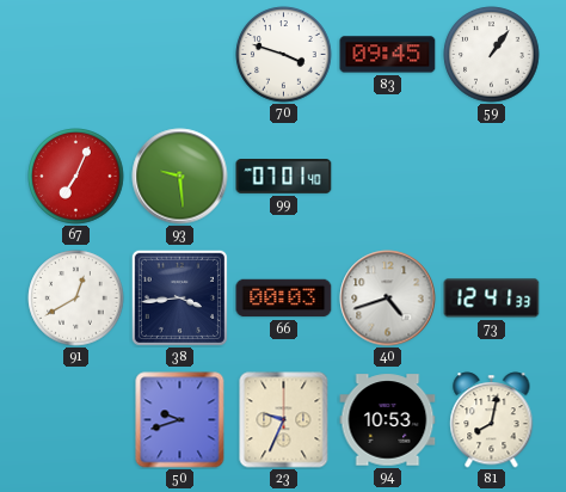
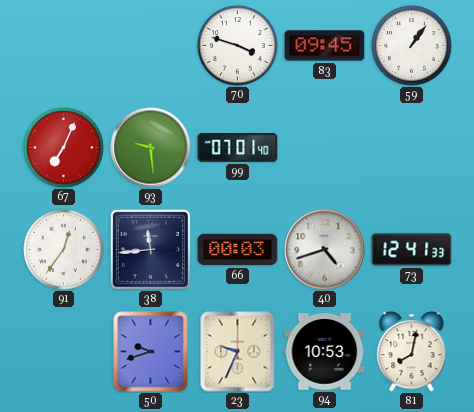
91: 12:40 -> 12:36 (64, 250)
38: 3:44 -> 11:44 (150, 249)
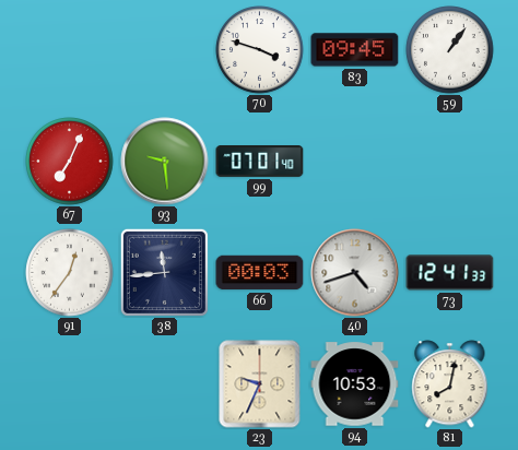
50: 9:42 -> none (151, 352)
